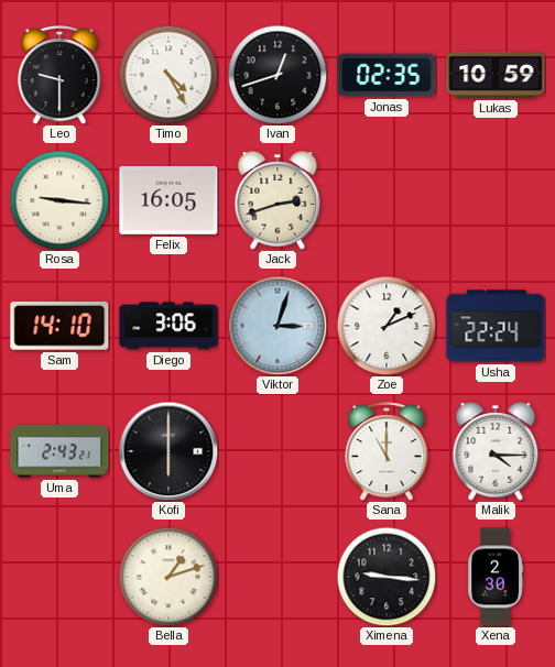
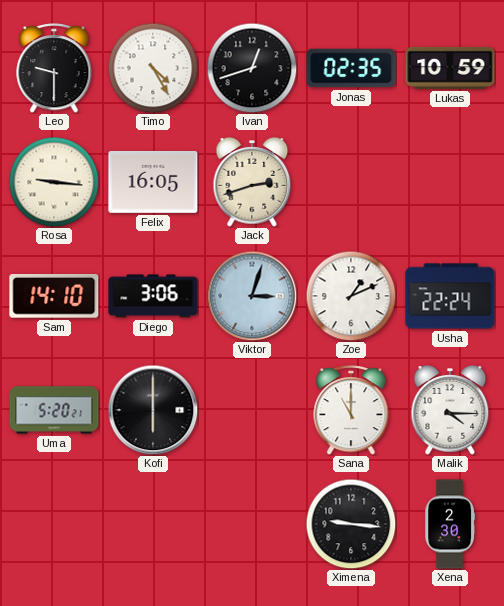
Uma: 2:43 -> 5:20 (54, 410)
Bella: 1:12 -> none (168, 577)
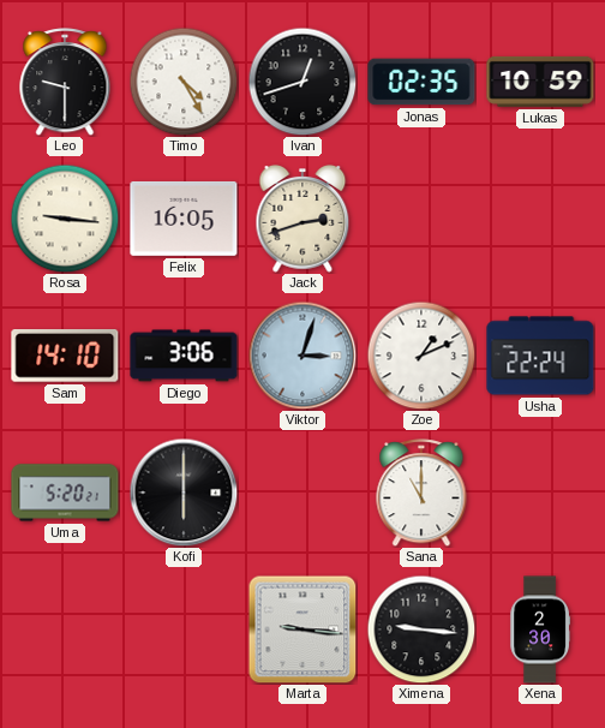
Malik: 4:15 -> none (450, 411)
Marta: none -> 9:16 (302, 629)
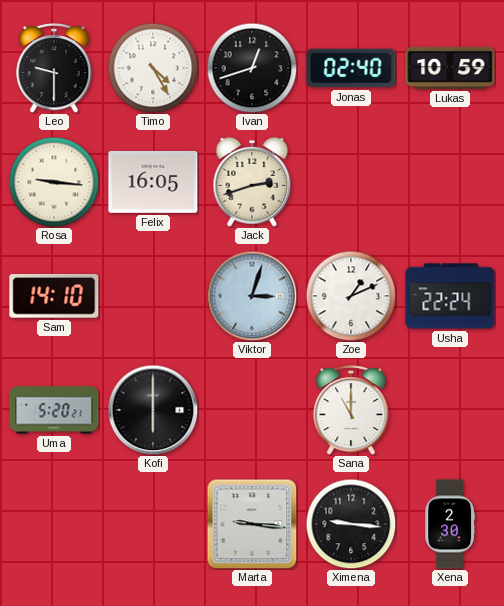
Jonas: 02:35 -> 02:40 (351, 68)
Diego: 3:06 -> none (184, 356)
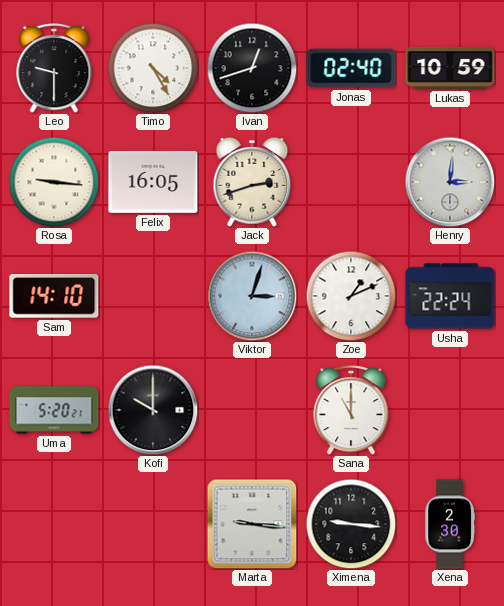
Henry: none -> 3:01 (450, 182)
Kofi: 6:00 -> 10:00 (153, 410)
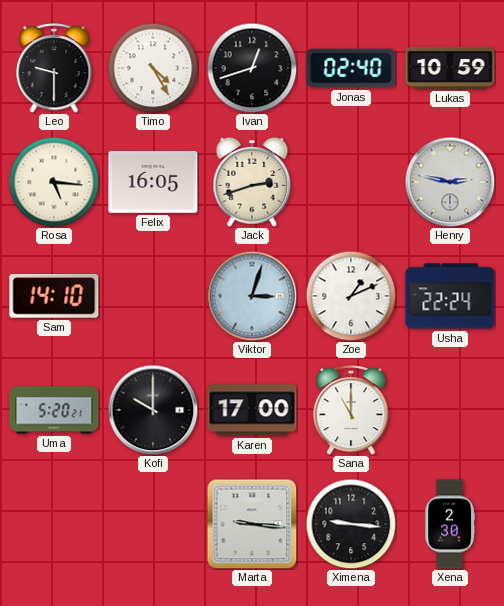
Rosa: 9:16 -> 5:16 (54, 182)
Henry: 3:01 -> 2:47 (450, 182)
Karen: none -> 17:00 (252, 410)
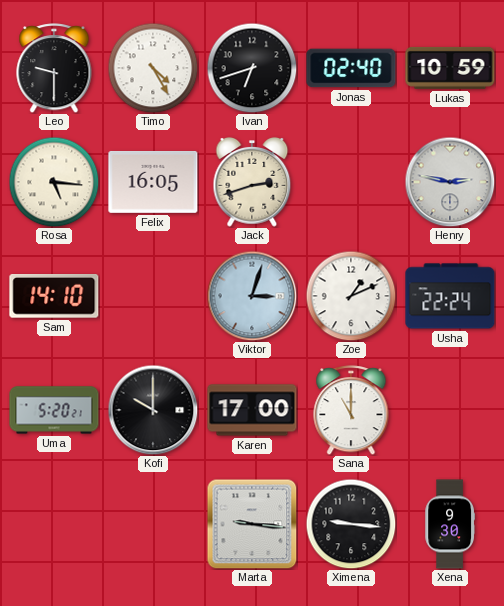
Ivan: 12:42 -> 6:42 (252, 68)
Xena: 2:30 -> 9:30 (449, 524)
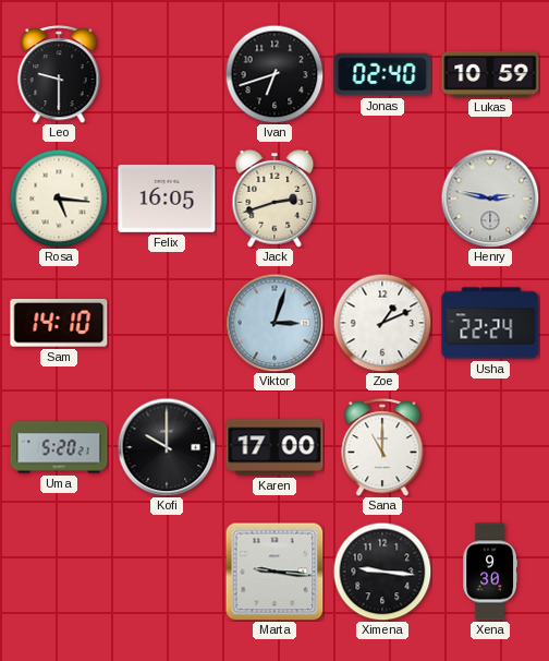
Timo: 4:25 -> none (153, 68)
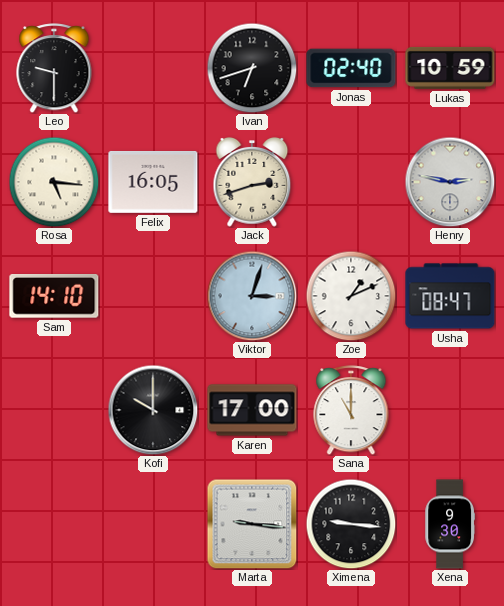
Usha: 22:24 -> 08:47 (450, 296)
Uma: 5:20 -> none (59, 447)
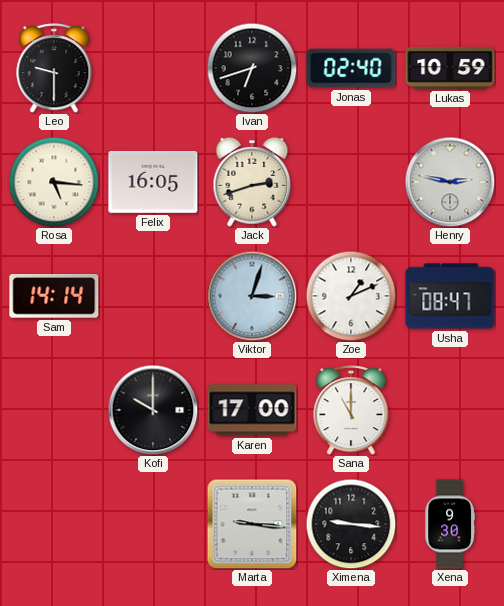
Sam: 14:10 -> 14:14 (54, 297)
